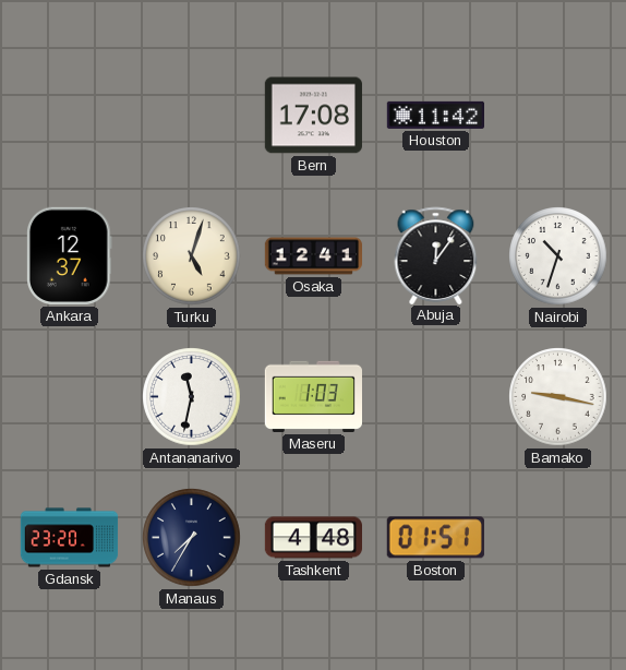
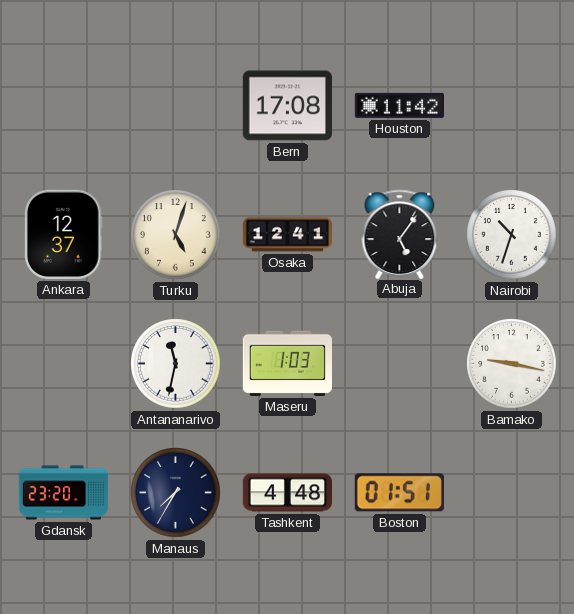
Abuja: 12:06 -> 5:06 (400, 234)
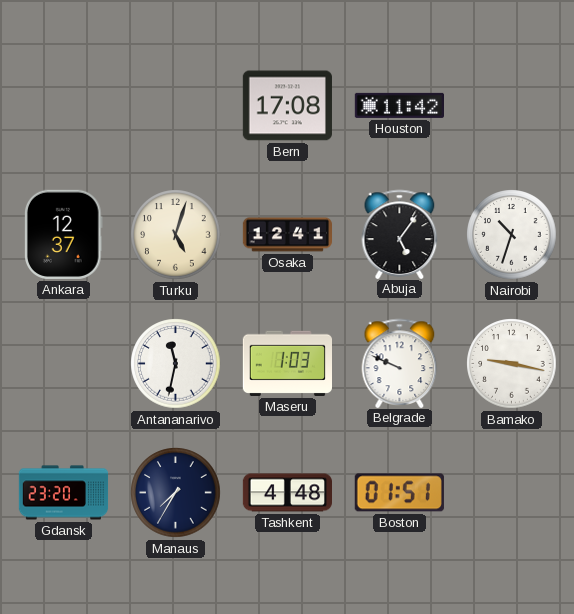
Belgrade: none -> 9:49 (400, 363)
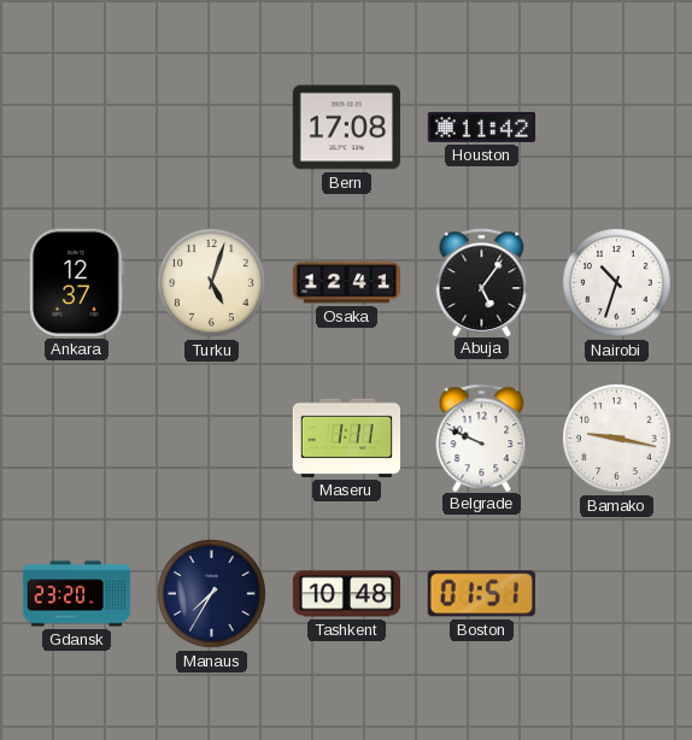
Antananarivo: 11:32 -> none (176, 364)
Maseru: 1:03 -> 1:11 (346, 437)
Tashkent: 4:48 -> 10:48 (346, 594)
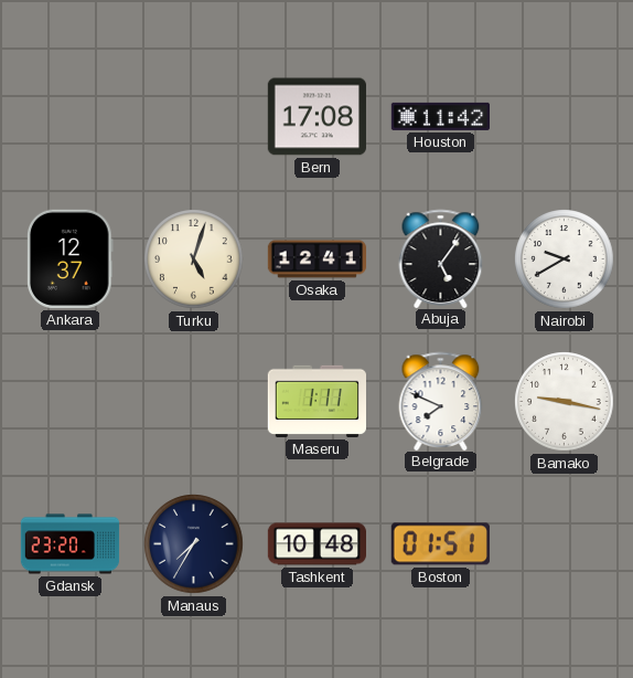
Nairobi: 10:33 -> 9:40 (565, 259)
Belgrade: 9:49 -> 7:49 (441, 401)
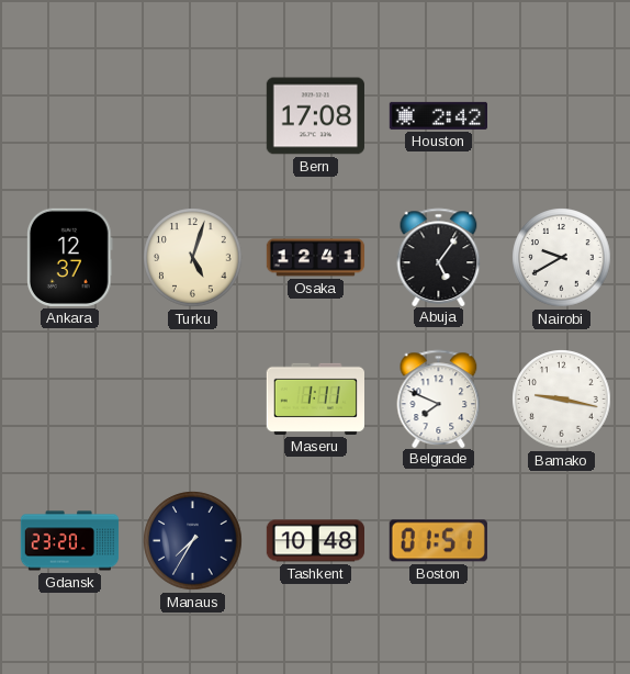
Houston: 11:42 -> 2:42 (438, 115)
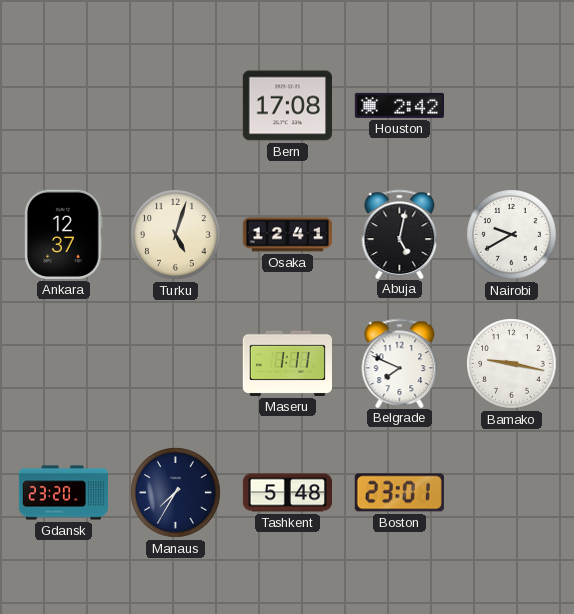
Abuja: 5:06 -> 5:02 (400, 234)
Tashkent: 10:48 -> 5:48 (287, 493)
Boston: 01:51 -> 23:01 (399, 493)
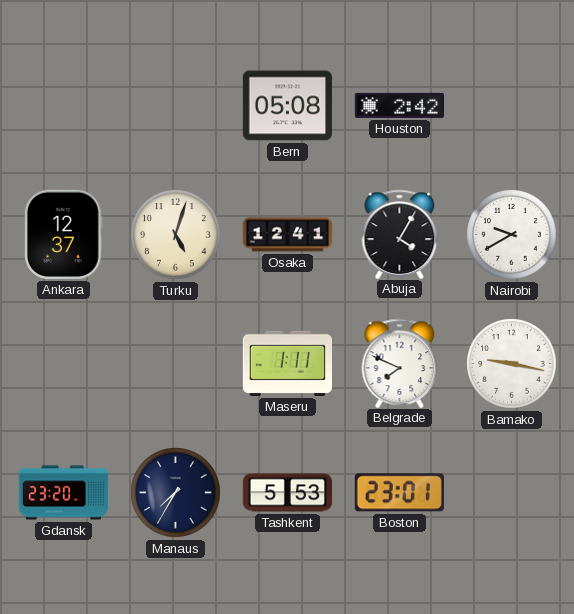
Bern: 17:08 -> 05:08 (287, 106)
Abuja: 5:02 -> 4:05 (400, 234)
Tashkent: 5:48 -> 5:53 (287, 493)
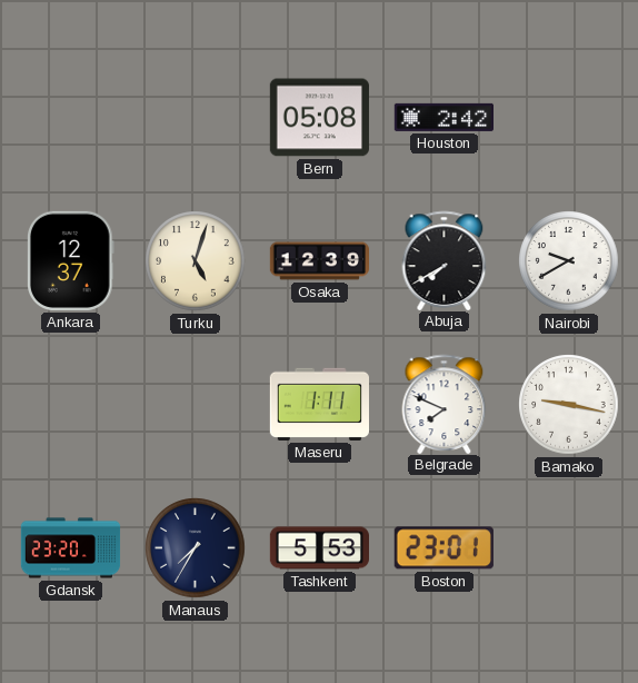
Osaka: 12:41 -> 12:39 (320, 261)
Abuja: 4:05 -> 7:40 (445, 260)
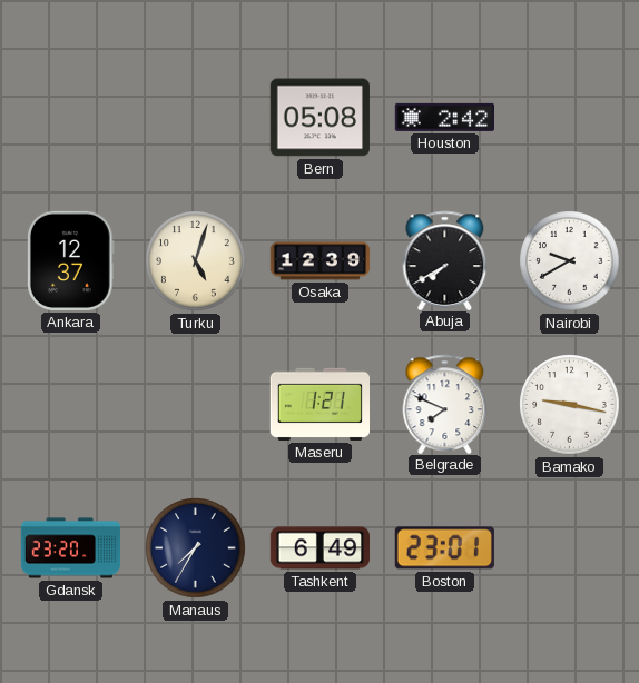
Maseru: 1:11 -> 1:21 (319, 404)
Tashkent: 5:53 -> 6:49 (319, 548)
